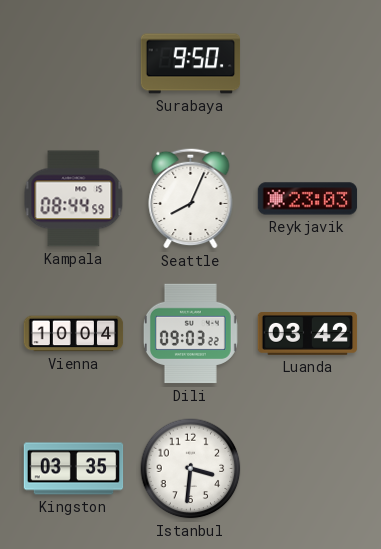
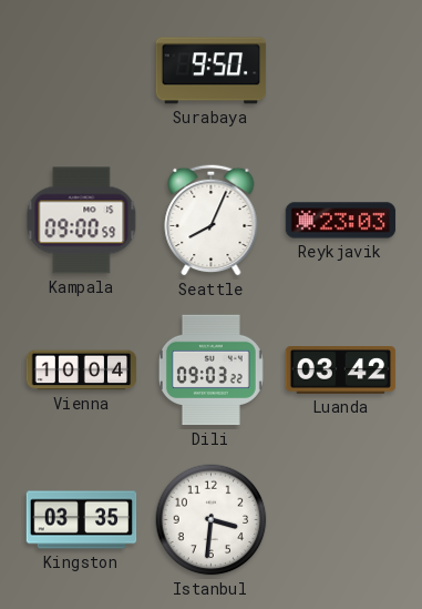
Kampala: 08:44 -> 09:00 (82, 221)
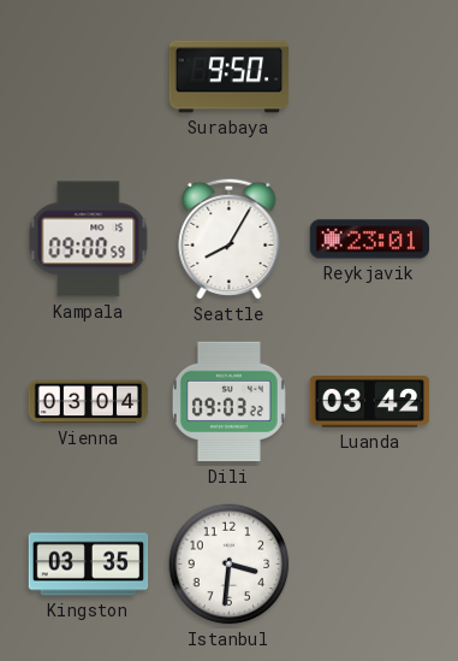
Seattle: 8:04 -> 8:05 (230, 238)
Reykjavik: 23:03 -> 23:01 (370, 240)
Vienna: 10:04 -> 03:04 (89, 402)
